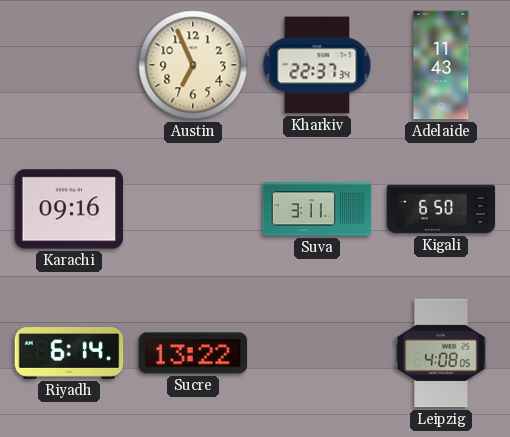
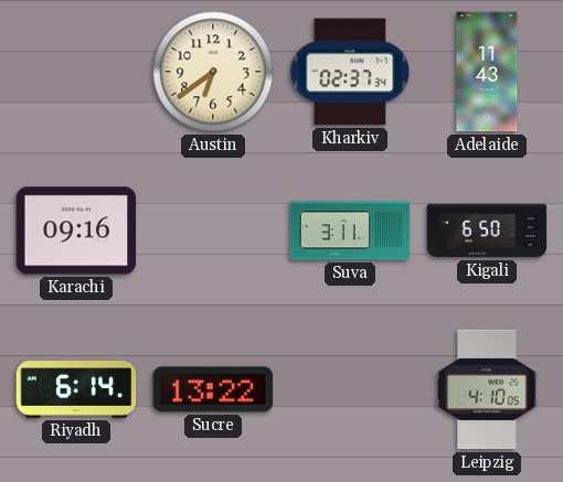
Austin: 6:56 -> 6:39 (213, 72)
Kharkiv: 22:37 -> 02:37 (350, 72)
Leipzig: 4:08 -> 4:10 (487, 389)
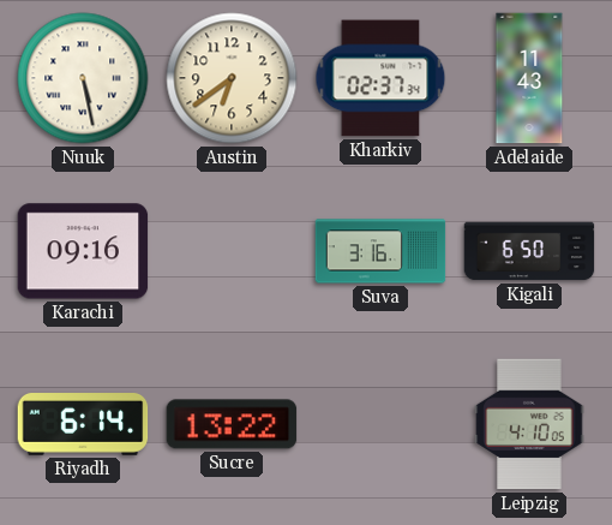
Nuuk: none -> 5:28 (83, 78)
Suva: 3:11 -> 3:16 (380, 251)
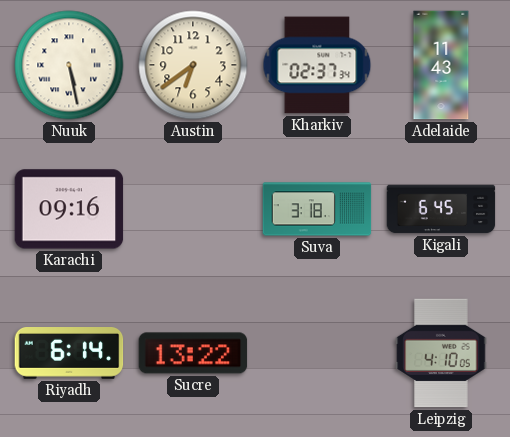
Suva: 3:16 -> 3:18 (317, 209)
Kigali: 6:50 -> 6:45 (441, 209)
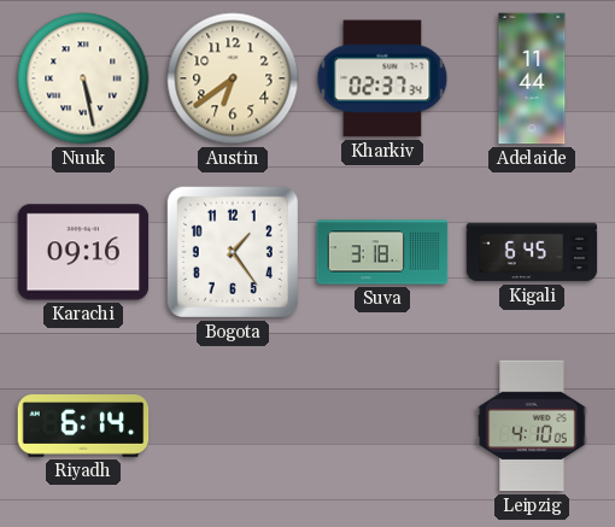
Adelaide: 11:43 -> 11:44 (532, 78)
Bogota: none -> 1:24 (233, 252)
Sucre: 13:22 -> none (193, 353)
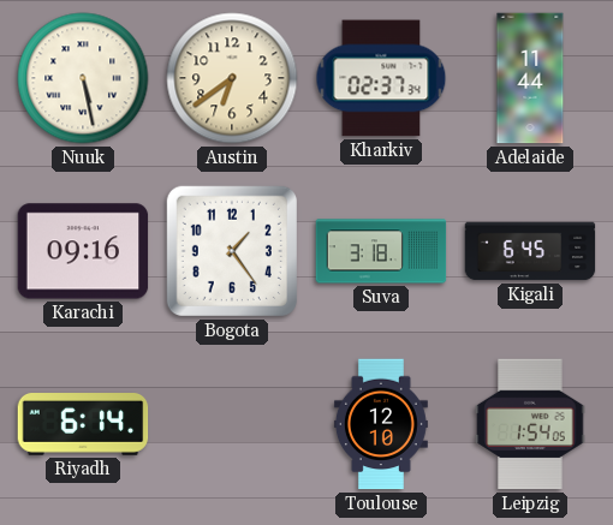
Toulouse: none -> 12:10 (381, 424)
Leipzig: 4:10 -> 1:54 (530, 424)
